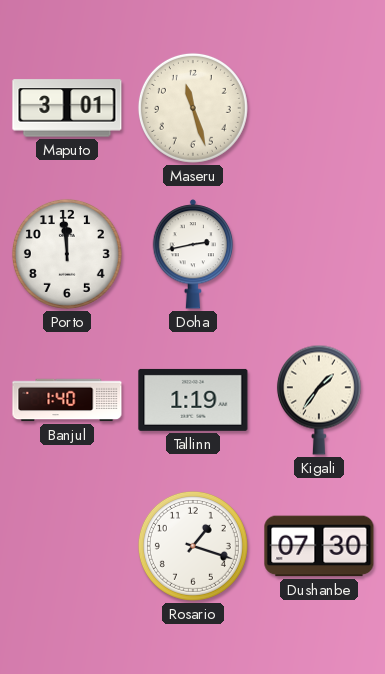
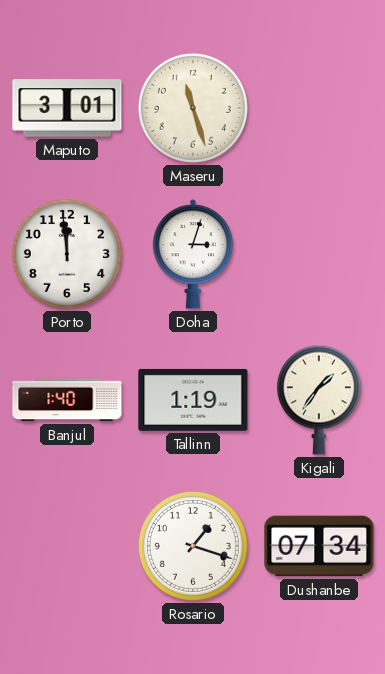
Doha: 2:43 -> 3:03 (193, 254)
Dushanbe: 07:30 -> 07:34 (319, 546)
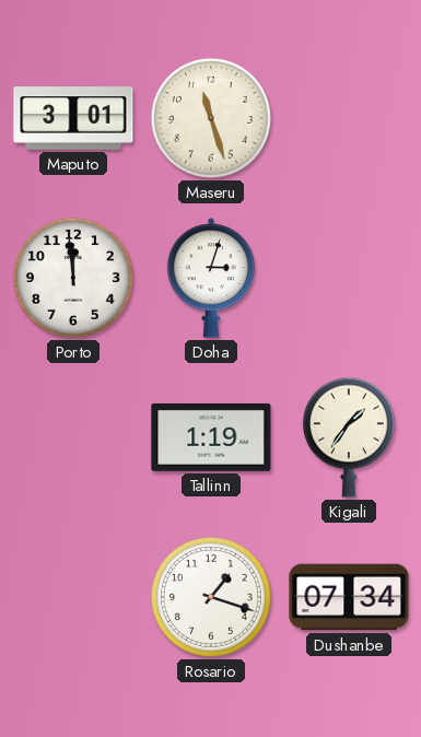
Banjul: 1:40 -> none (67, 400)
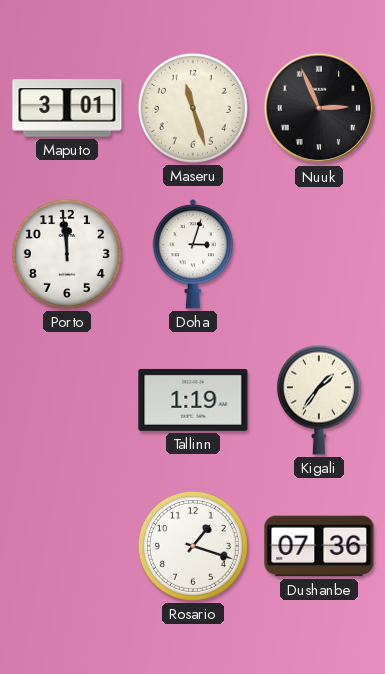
Nuuk: none -> 2:56 (319, 108)
Dushanbe: 07:34 -> 07:36 (319, 546)
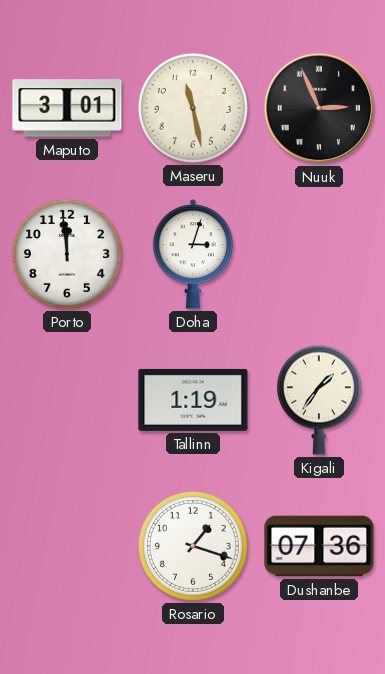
Maseru: 11:27 -> 11:28 (193, 108)
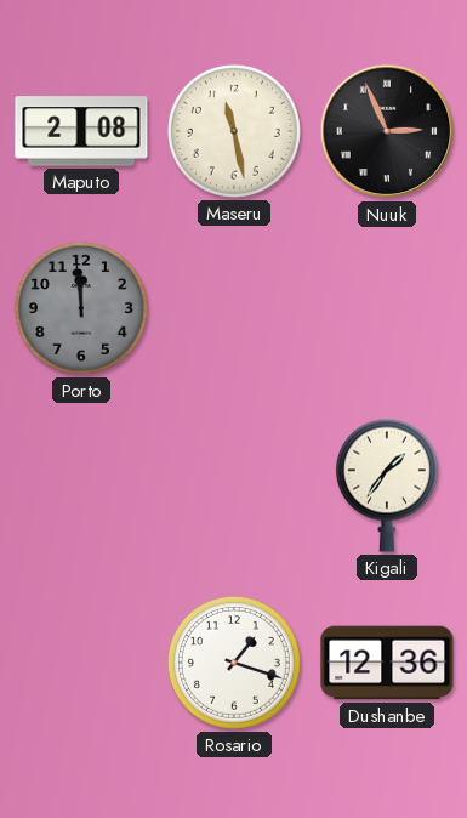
Maputo: 3:01 -> 2:08 (81, 131)
Porto dial: white -> grey (81, 308)
Doha: 3:03 -> none (193, 254)
Tallinn: 1:19 -> none (193, 400)
Dushanbe: 07:36 -> 12:36 (387, 663)
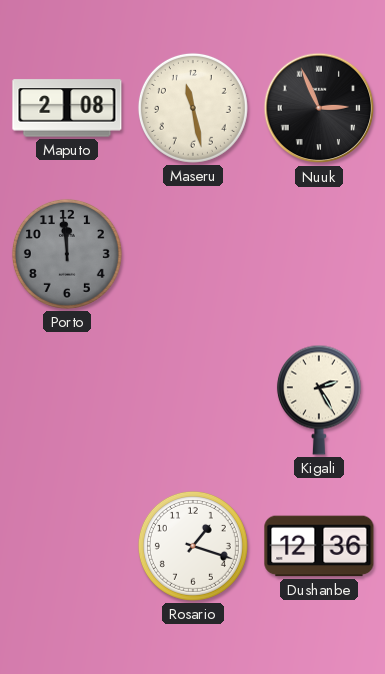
Kigali: 1:36 -> 2:25 (319, 400)
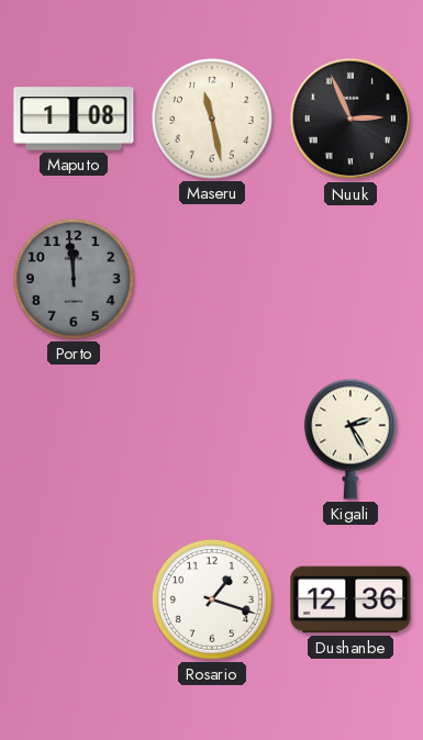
Maputo: 2:08 -> 1:08 (74, 119)
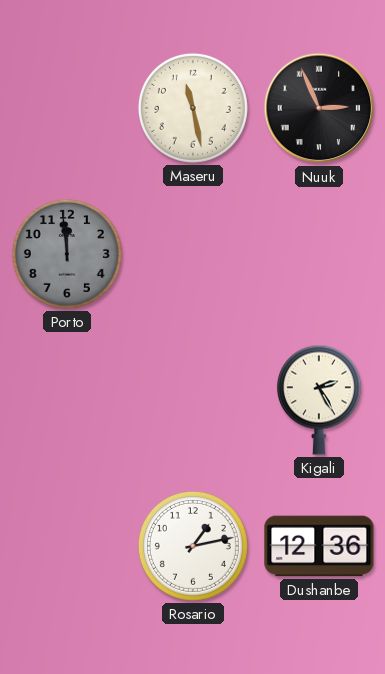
Maputo: 1:08 -> none (74, 119)
Rosario: 1:18 -> 1:13 (193, 546)
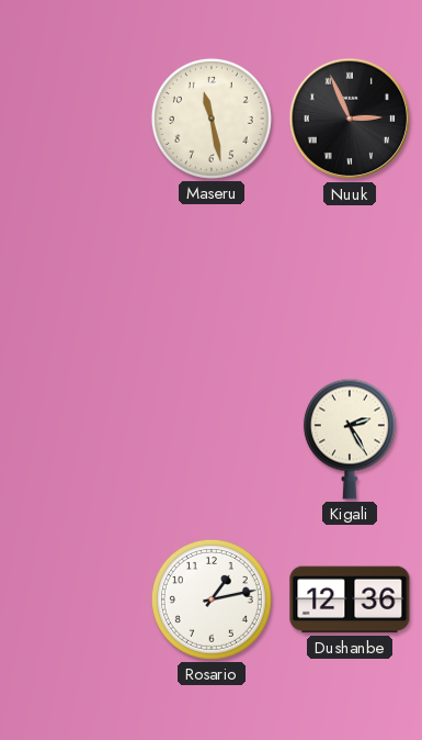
Porto: 11:59 -> none (67, 254)
